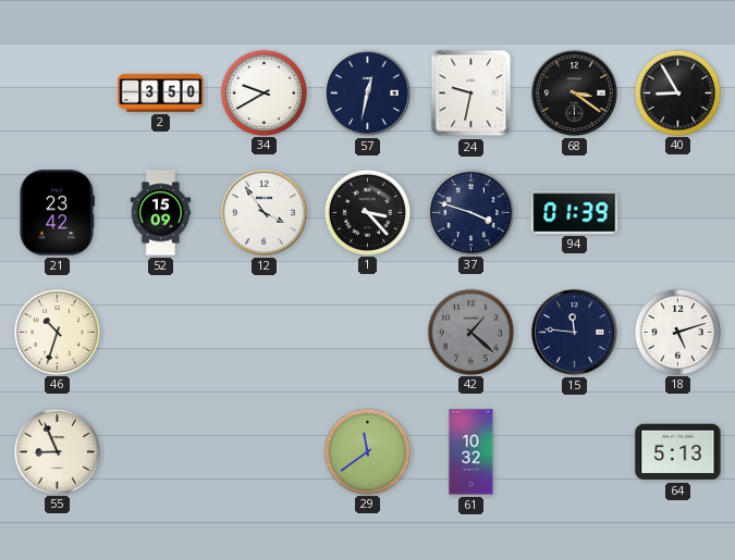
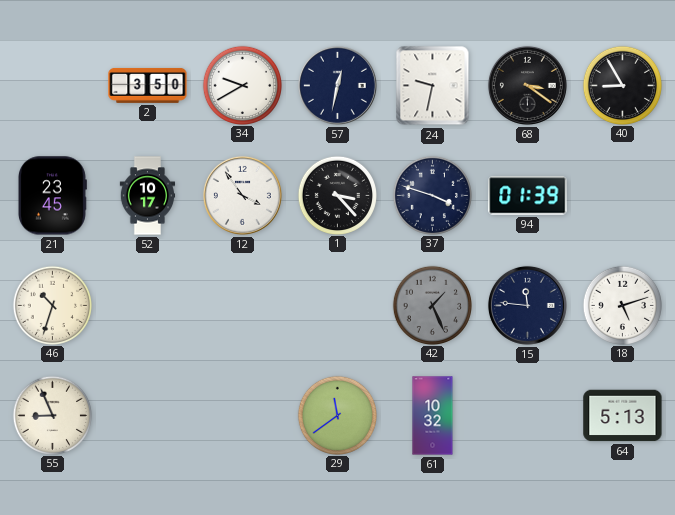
21: 23:42 -> 23:45 (52, 196)
52: 15:09 -> 10:17 (148, 196)
42: 1:22 -> 1:26 (432, 305)
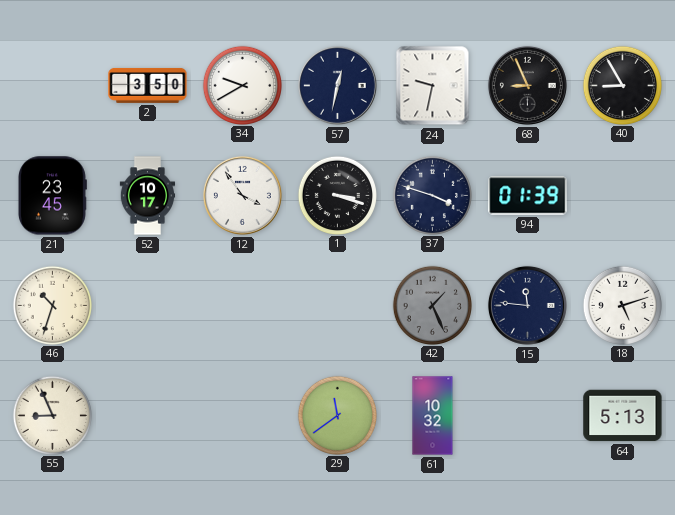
68: 3:21 -> 8:56 (527, 85)
1: 3:23 -> 3:18 (337, 195)
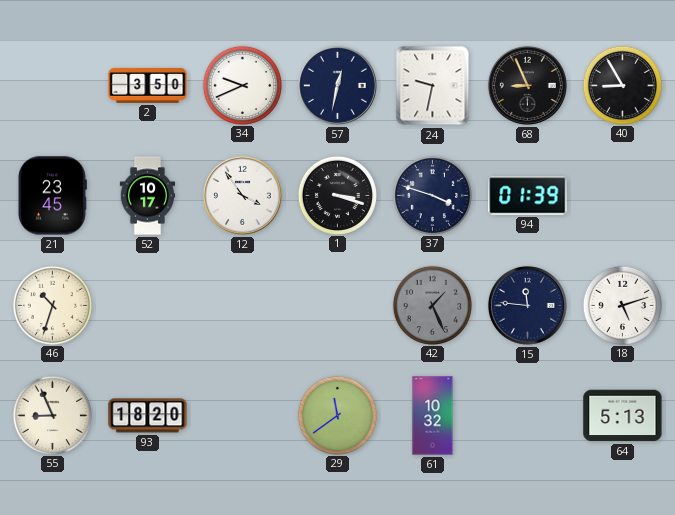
34: 9:40 -> 9:41 (242, 85)
93: none -> 18:20 (148, 416)
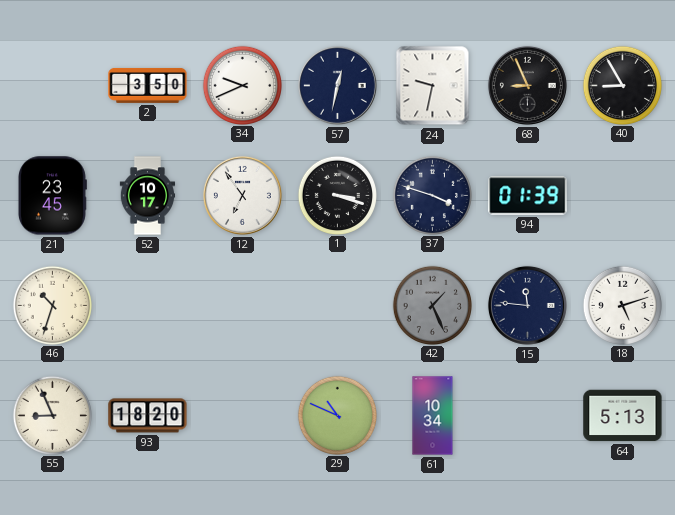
12: 3:54 -> 6:54 (242, 195)
29: 11:39 -> 10:49 (337, 415)
61: 10:32 -> 10:34 (433, 416)
